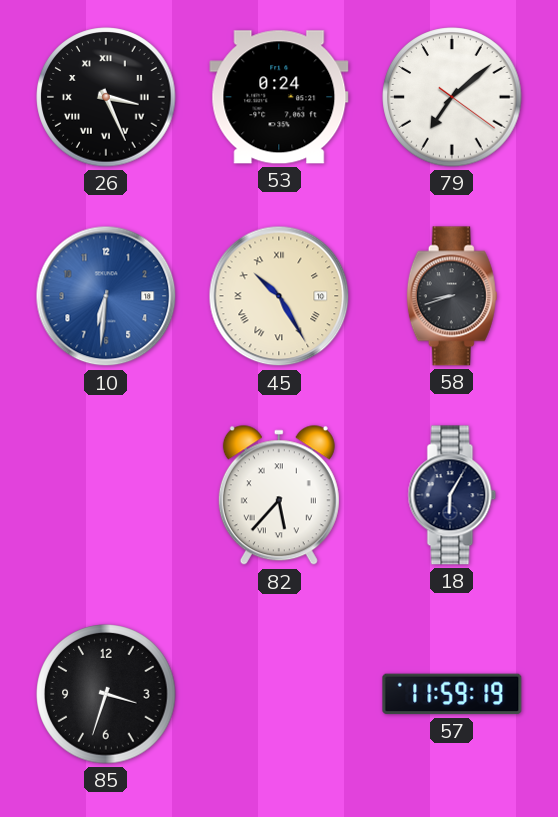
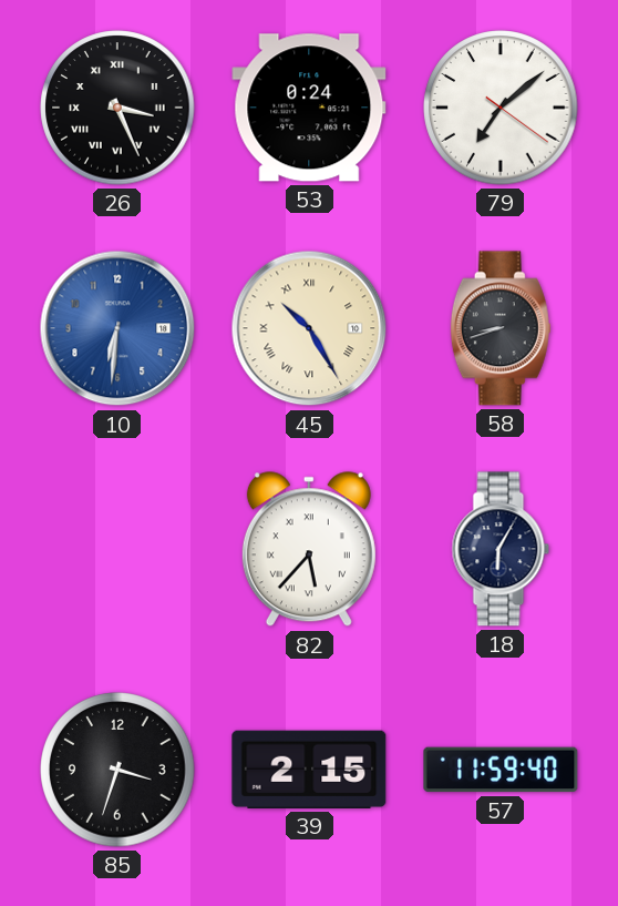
39: none -> 2:15 (309, 770)
57: 11:59:19 -> 11:59:40 (501, 770)
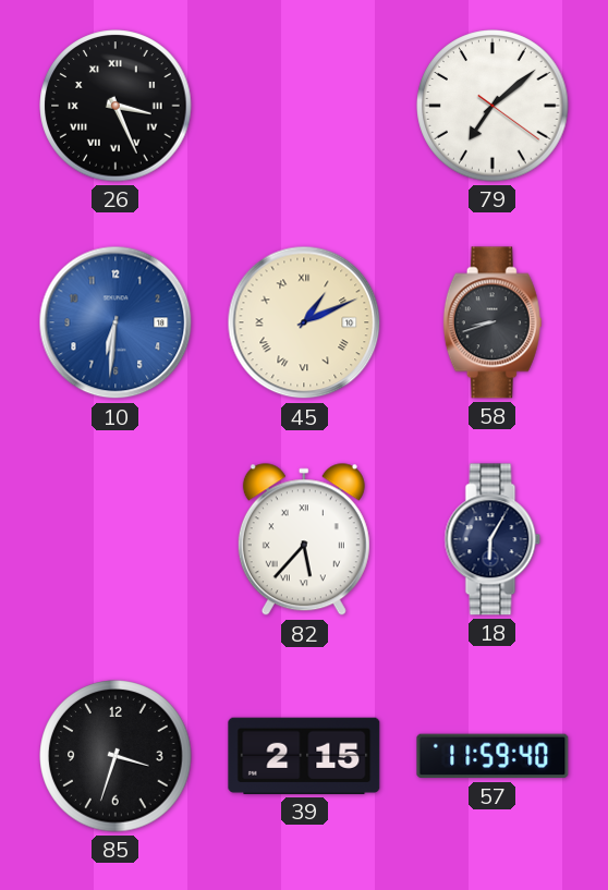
53: 0:24 -> none (309, 108)
45: 10:25 -> 1:11 (304, 322)
